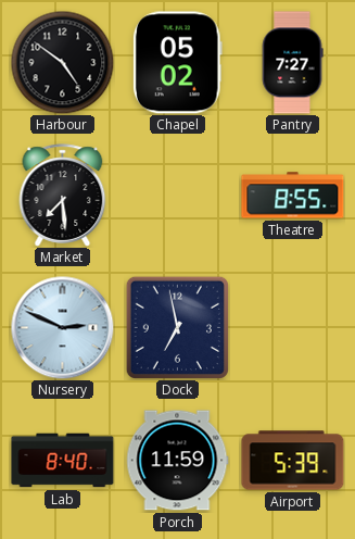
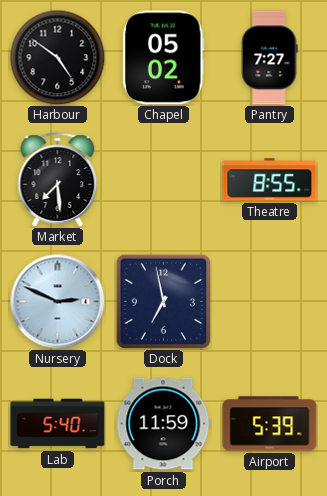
Lab: 8:40 -> 5:40 (58, 424)
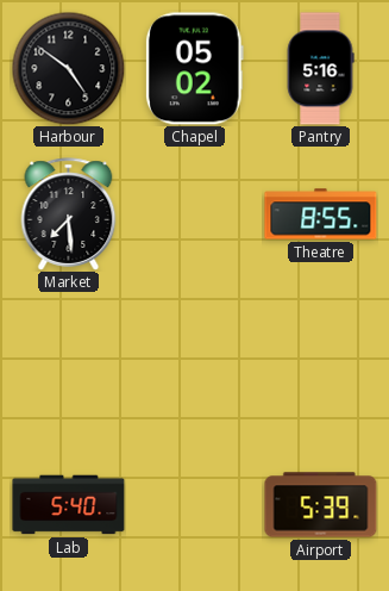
Pantry: 7:27 -> 5:16 (320, 69)
Nursery: 2:49 -> none (57, 301)
Dock: 6:58 -> none (163, 301)
Porch: 11:59 -> none (164, 424)
